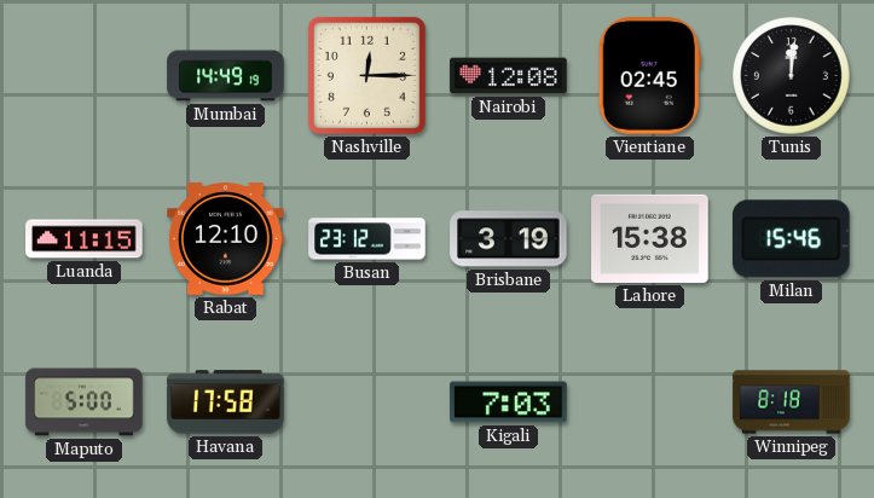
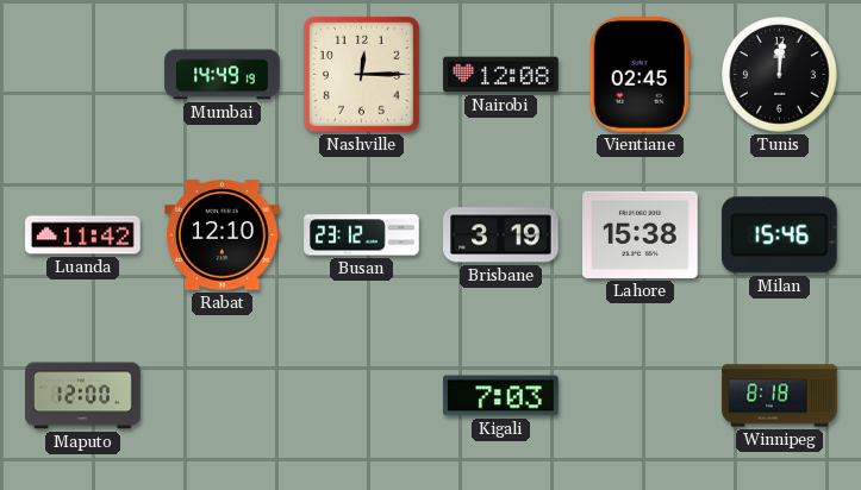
Luanda: 11:15 -> 11:42 (83, 235)
Maputo: 5:00 -> 12:00 (83, 396)
Havana: 17:58 -> none (226, 403)
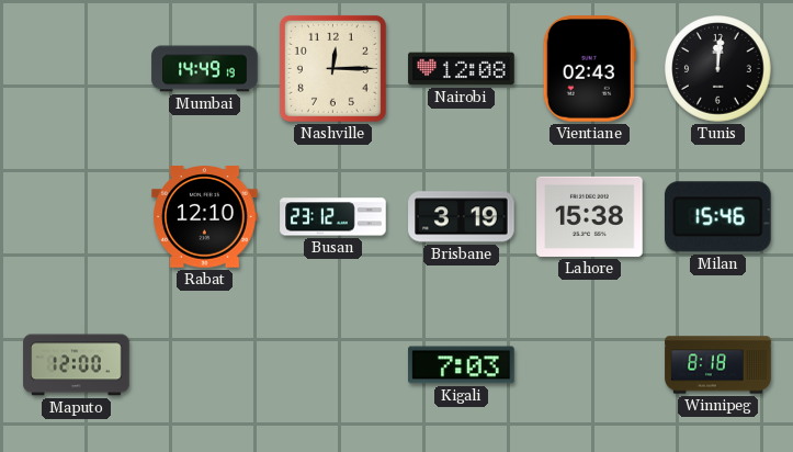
Vientiane: 02:45 -> 02:43 (589, 69)
Luanda: 11:42 -> none (83, 235)
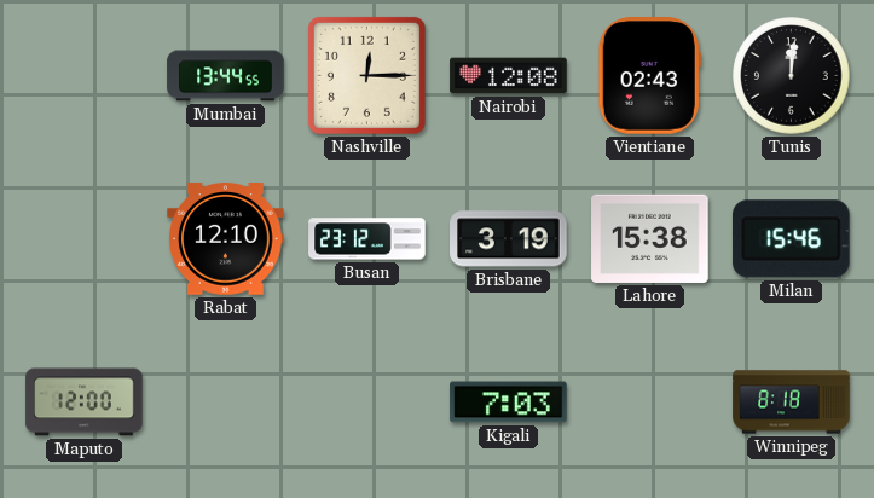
Mumbai: 14:49 -> 13:44 (226, 76)
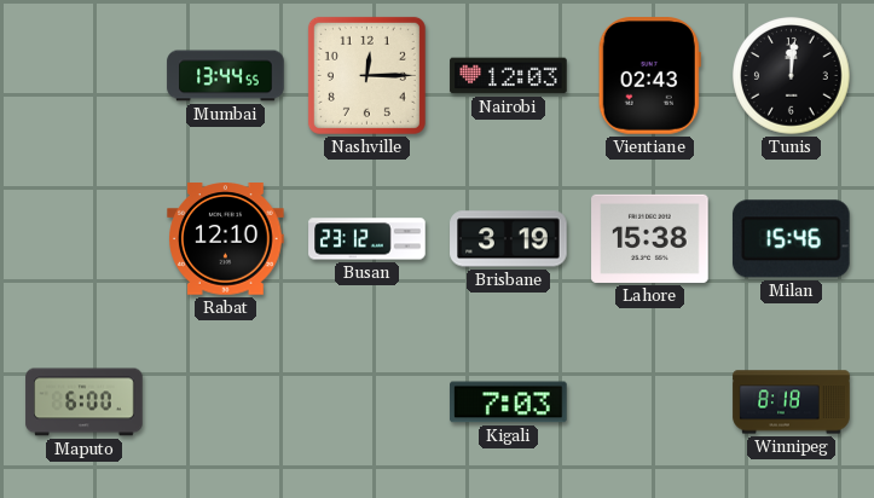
Nairobi: 12:08 -> 12:03 (509, 76)
Maputo: 12:00 -> 6:00 (85, 403)
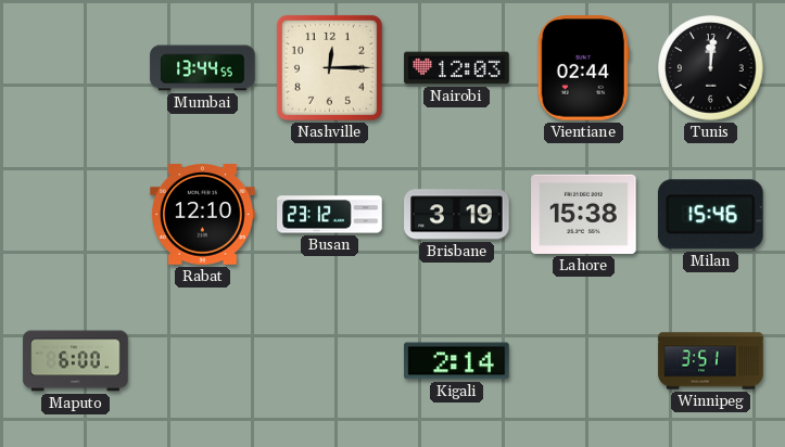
Vientiane: 02:43 -> 02:44 (583, 68)
Kigali: 7:03 -> 2:14 (457, 361)
Winnipeg: 8:18 -> 3:51 (711, 361)
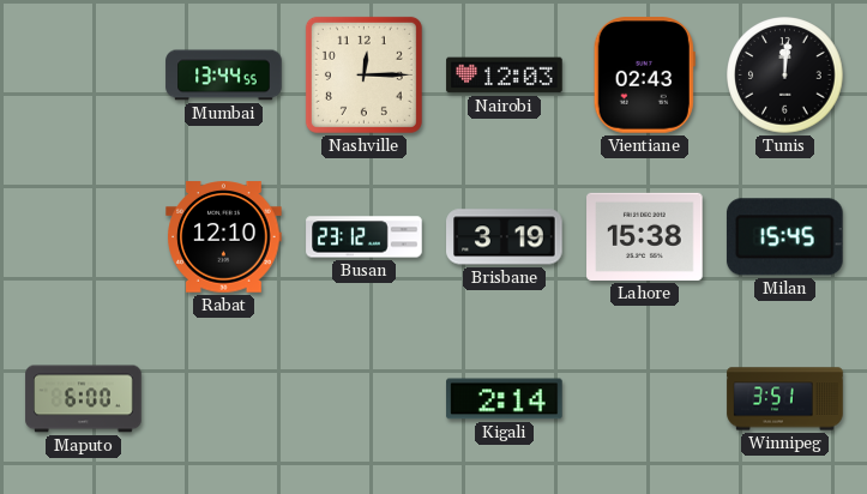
Vientiane: 02:44 -> 02:43 (644, 76)
Milan: 15:46 -> 15:45 (784, 237)
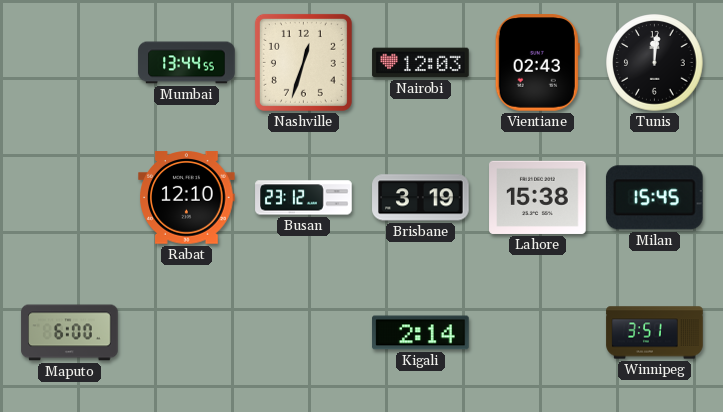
Nashville: 12:15 -> 12:33 (303, 62)
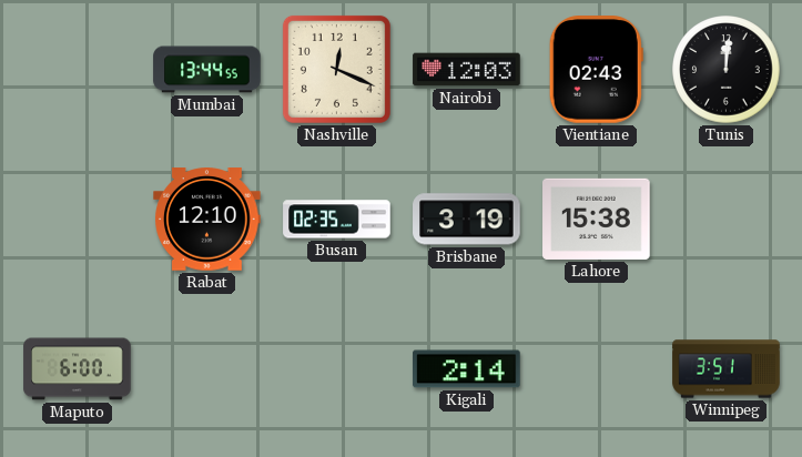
Nashville: 12:33 -> 12:19 (336, 69)
Busan: 23:12 -> 02:35 (337, 220)
Milan: 15:45 -> none (654, 198)
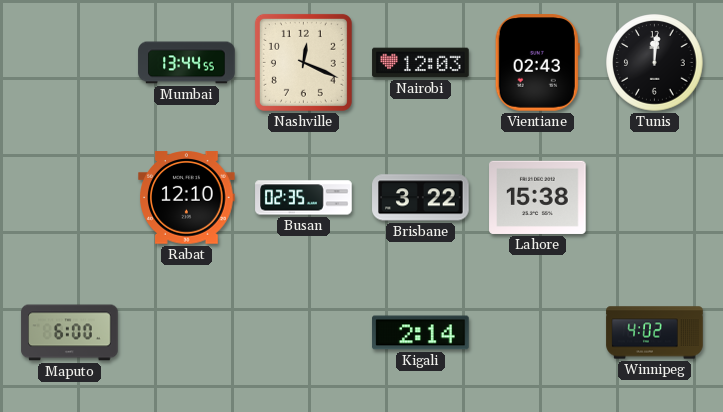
Brisbane: 3:19 -> 3:22 (421, 198)
Winnipeg: 3:51 -> 4:02 (655, 333)
